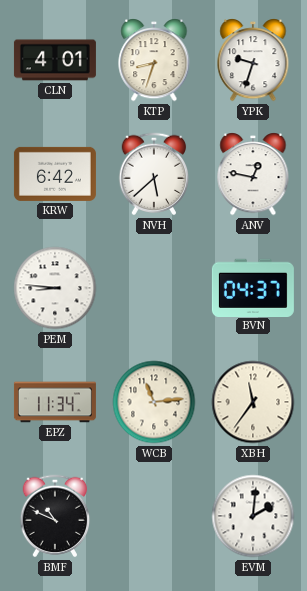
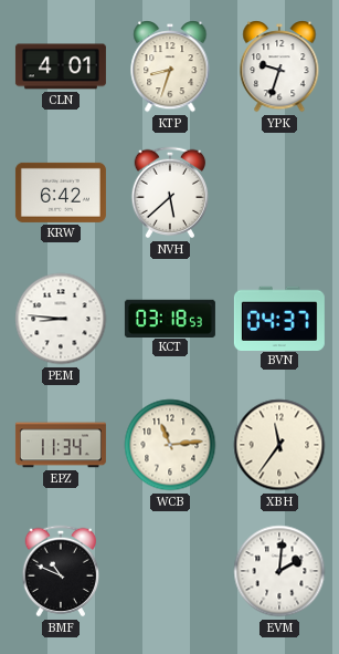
ANV: 12:47 -> none (253, 174)
KCT: none -> 03:18 (170, 318)
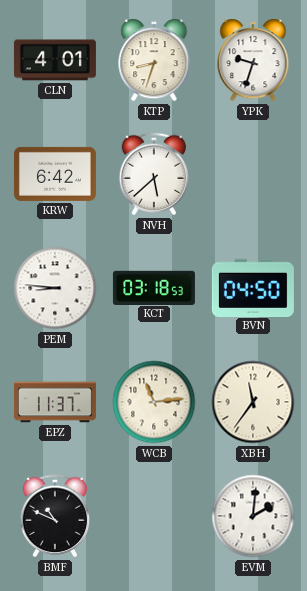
BVN: 04:37 -> 04:50 (253, 287)
EPZ: 11:34 -> 11:37 (55, 402)
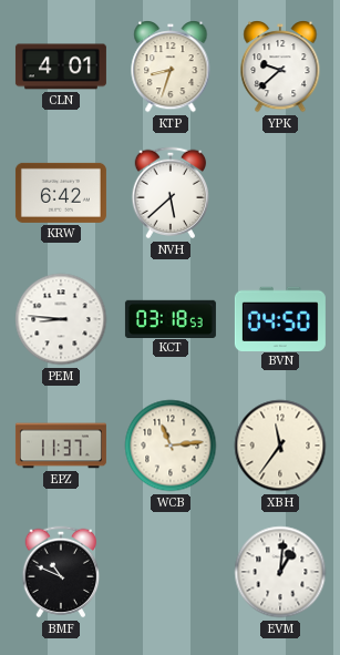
YPK: 9:33 -> 9:38 (280, 66)
EVM: 2:01 -> 1:01 (280, 572)
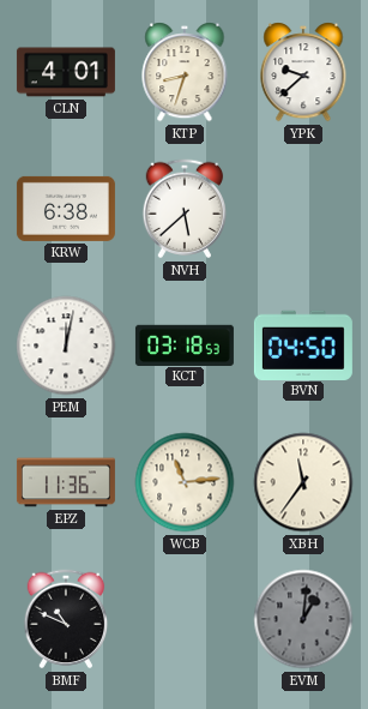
KRW: 6:42 -> 6:38 (66, 209)
PEM: 8:46 -> 12:02 (66, 346)
EPZ: 11:37 -> 11:36 (66, 482)
EVM dial: white -> grey (303, 619)
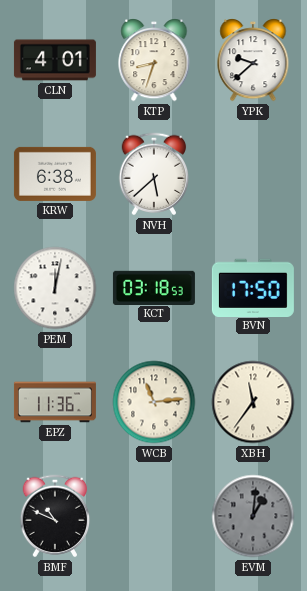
BVN: 04:50 -> 17:50 (253, 287)
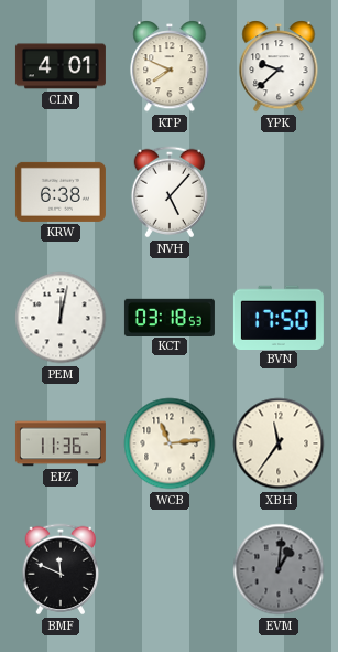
KTP: 8:33 -> 7:49 (170, 66)
NVH: 5:38 -> 5:07 (170, 192)
BMF: 10:49 -> 11:49 (61, 569)
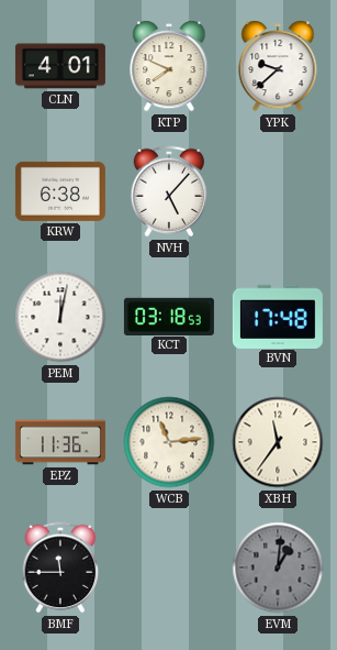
BVN: 17:50 -> 17:48 (278, 316)
BMF: 11:49 -> 11:45 (60, 568)
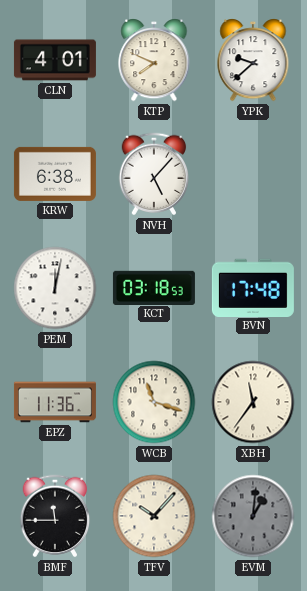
WCB: 11:14 -> 11:18 (154, 402)
TFV: none -> 10:07 (154, 516)
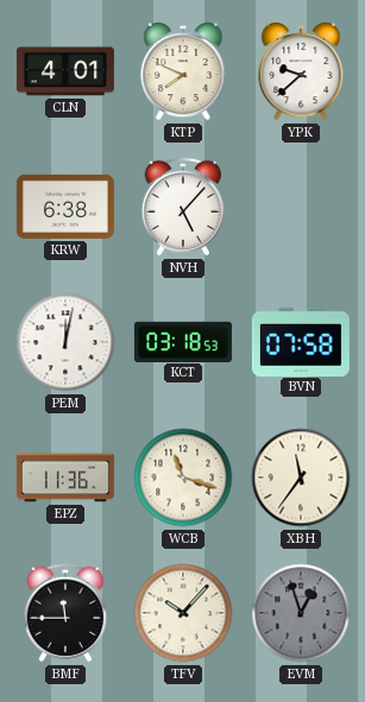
BVN: 17:48 -> 07:58 (301, 341)
EVM: 1:01 -> 12:57 (301, 613)
